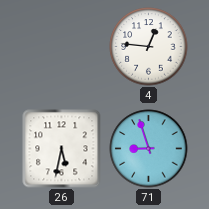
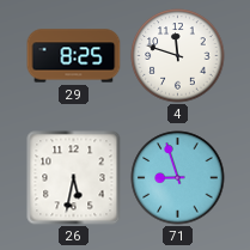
29: none -> 8:25 (74, 56)
4: 12:46 -> 11:48 (178, 56)
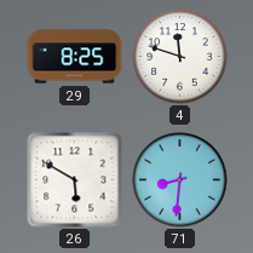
26: 5:32 -> 5:50 (75, 180)
71: 8:57 -> 8:31 (180, 180)
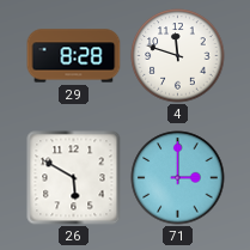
29: 8:25 -> 8:28 (74, 56)
71: 8:31 -> 3:00 (178, 178)
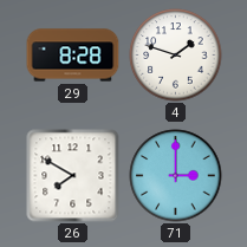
4: 11:48 -> 1:48 (176, 56)
26: 5:50 -> 7:50 (73, 176)
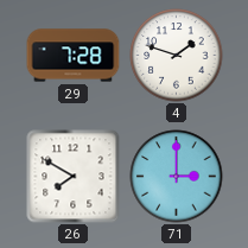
29: 8:28 -> 7:28 (74, 56)
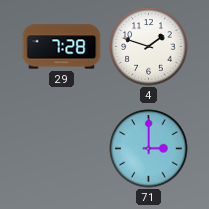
26: 7:50 -> none (74, 177)
